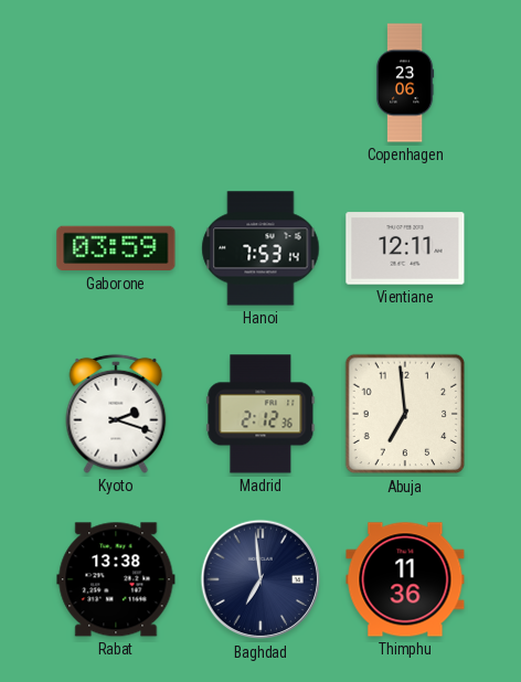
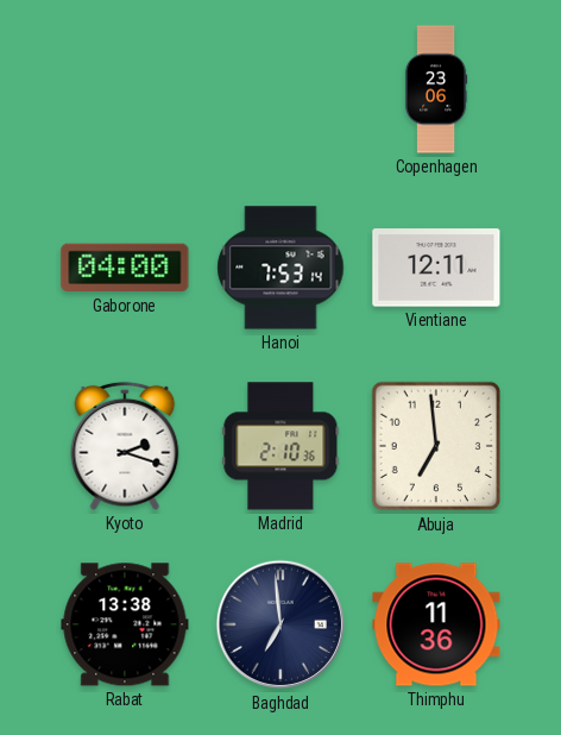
Gaborone: 03:59 -> 04:00 (125, 268)
Madrid: 2:12 -> 2:10 (280, 446)
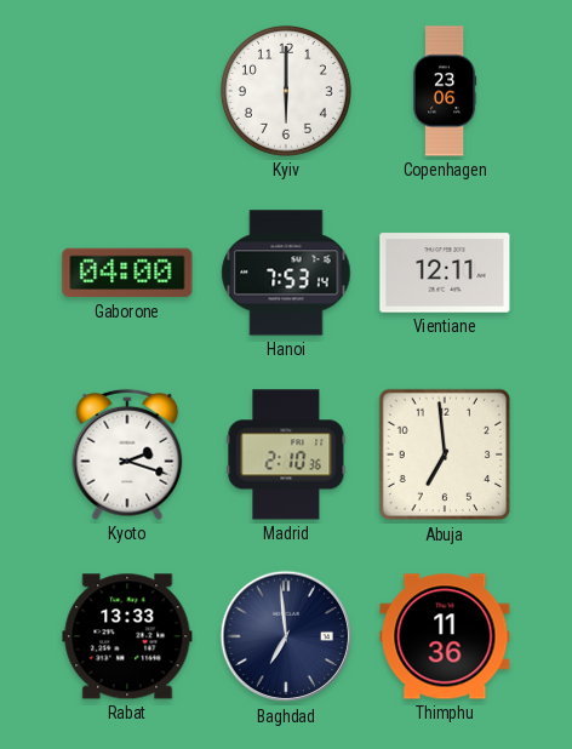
Kyiv: none -> 6:00 (286, 91)
Rabat: 13:38 -> 13:33 (127, 636)
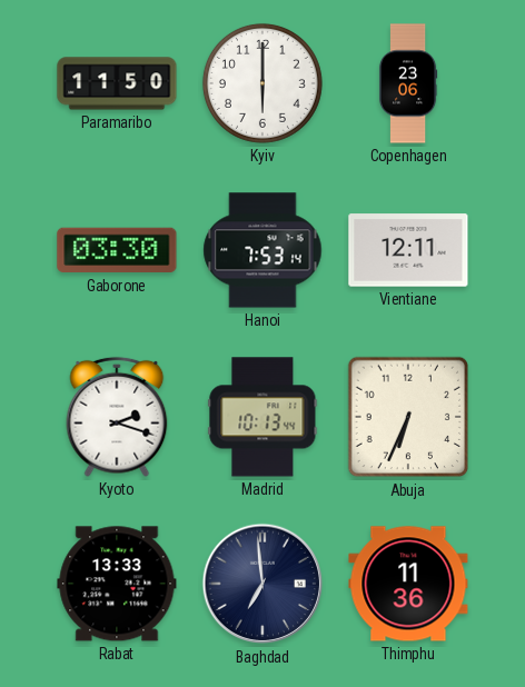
Paramaribo: none -> 11:50 (117, 83)
Gaborone: 04:00 -> 03:30 (117, 250)
Madrid: 2:10 -> 10:13 (262, 417)
Abuja: 6:59 -> 6:34 (408, 417)
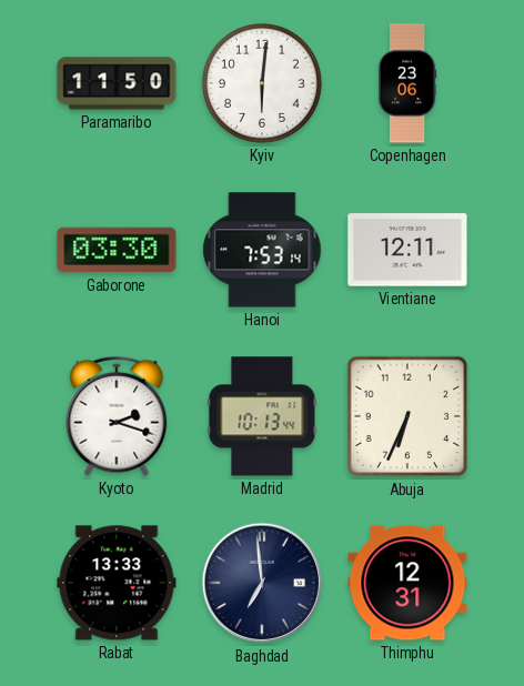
Kyiv: 6:00 -> 6:01 (262, 83)
Thimphu: 11:36 -> 12:31 (407, 583)
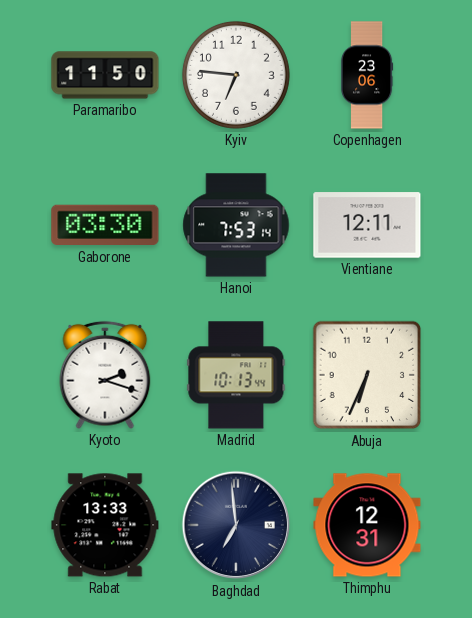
Kyiv: 6:01 -> 6:46 (236, 75)
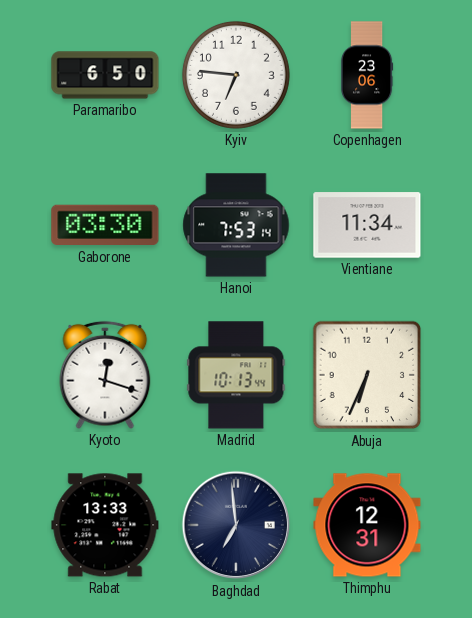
Paramaribo: 11:50 -> 6:50 (105, 75)
Vientiane: 12:11 -> 11:34 (367, 225)
Kyoto: 2:18 -> 12:18 (105, 375)
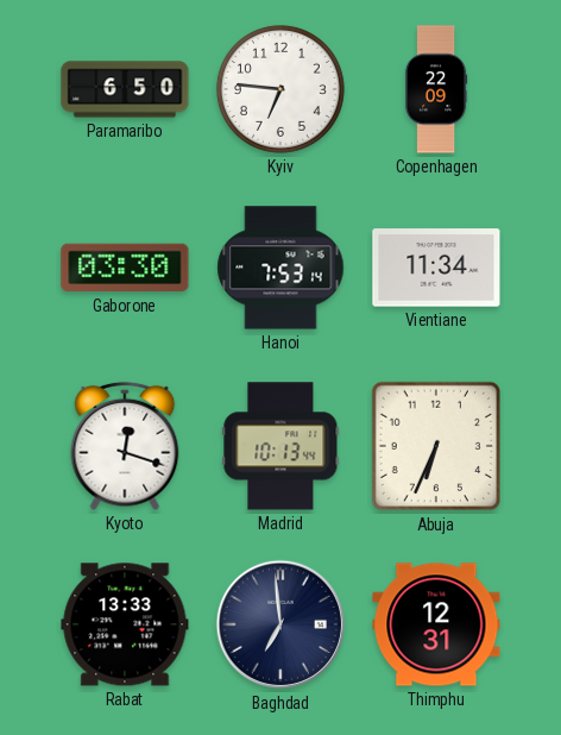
Copenhagen: 23:06 -> 22:09 (436, 89)
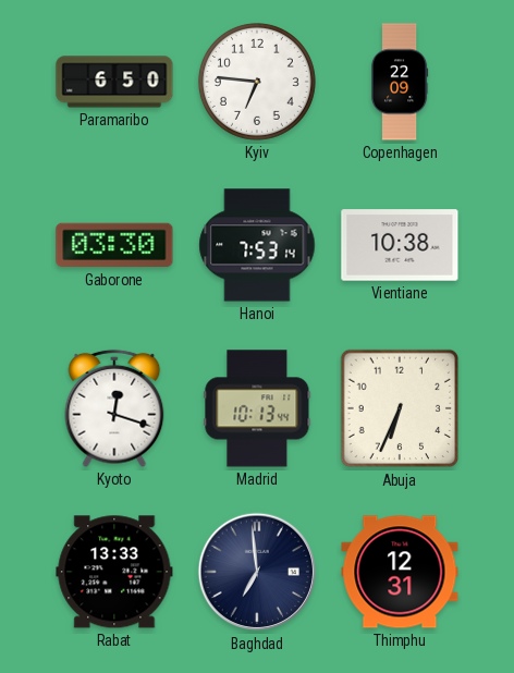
Vientiane: 11:34 -> 10:38 (400, 245)
